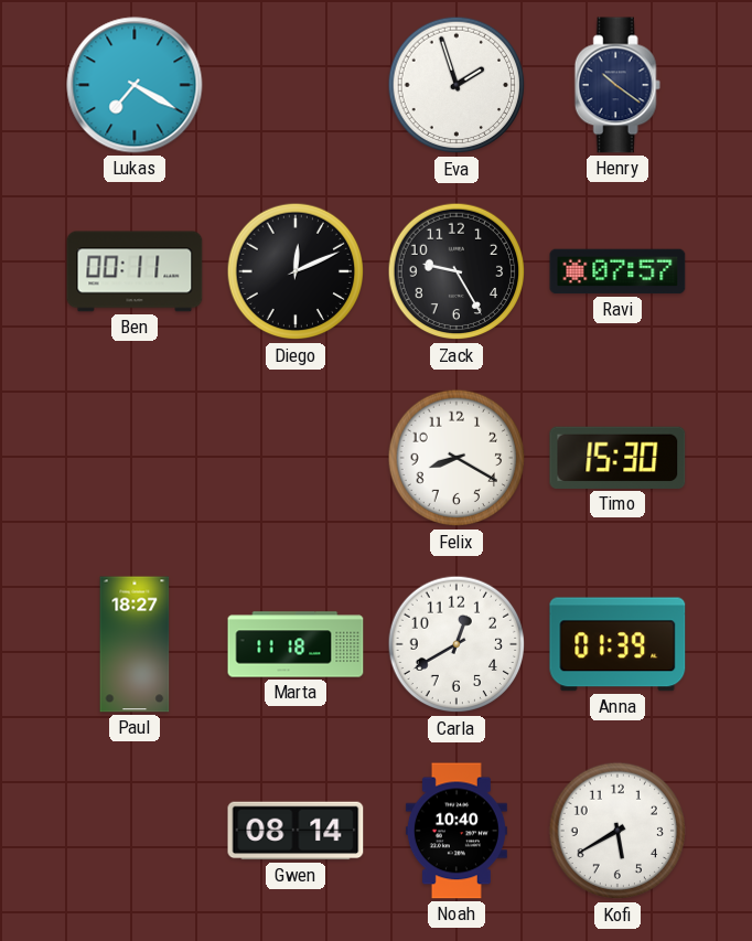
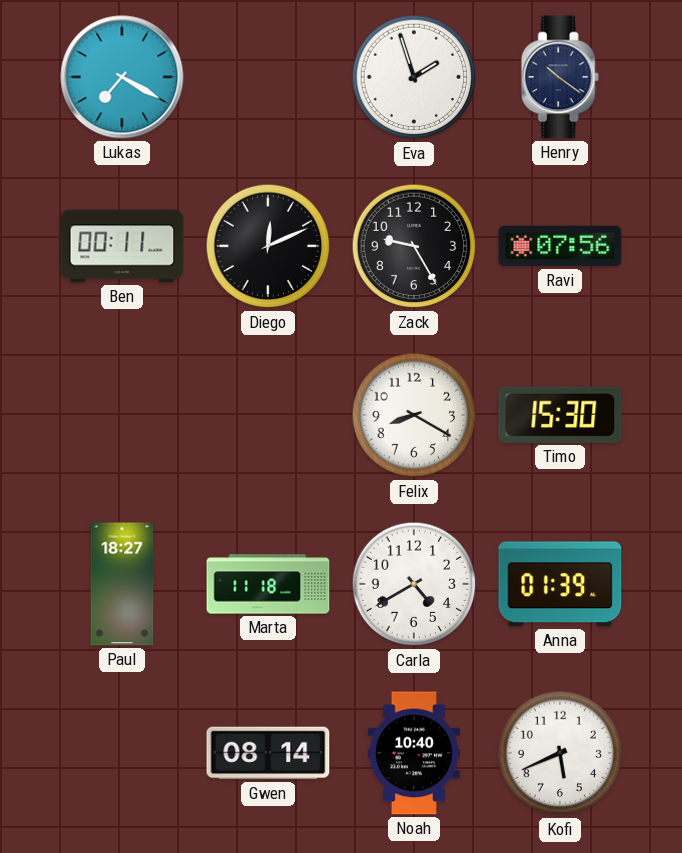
Ravi: 07:57 -> 07:56 (560, 246)
Carla: 12:40 -> 4:40 (414, 584)
Kofi: 5:40 -> 5:41 (560, 753)
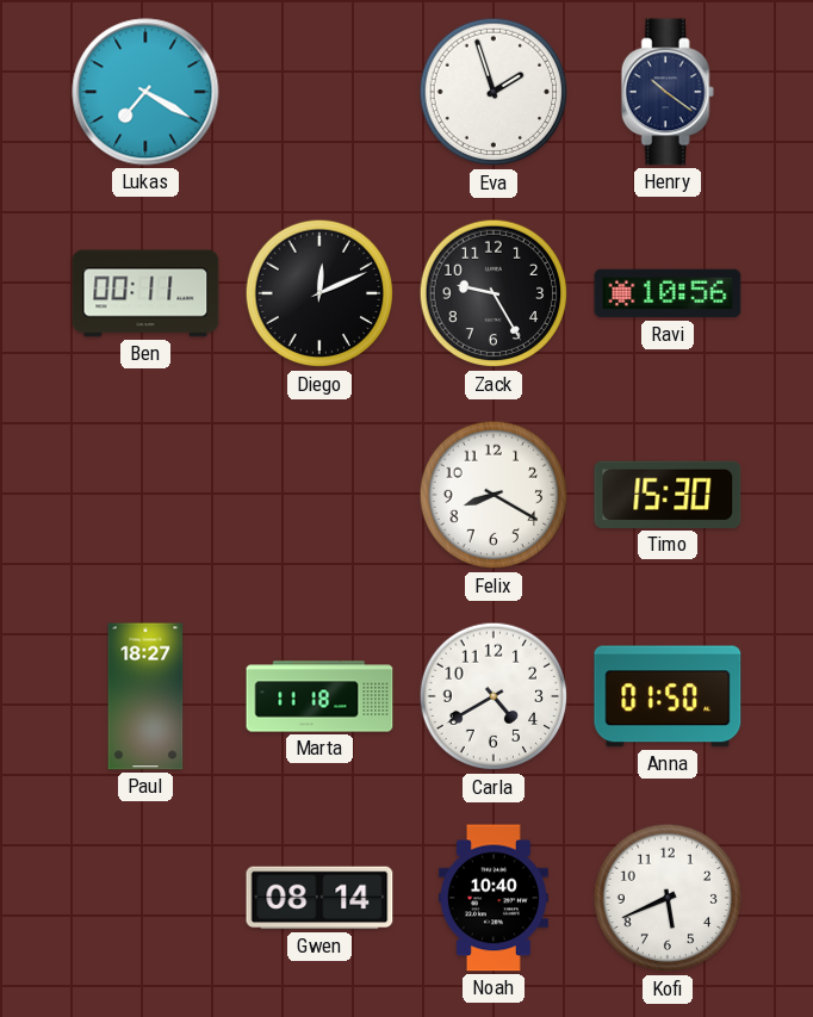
Ravi: 07:56 -> 10:56 (668, 293)
Anna: 01:39 -> 01:50 (668, 696)
